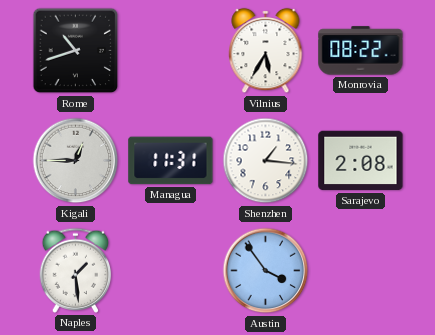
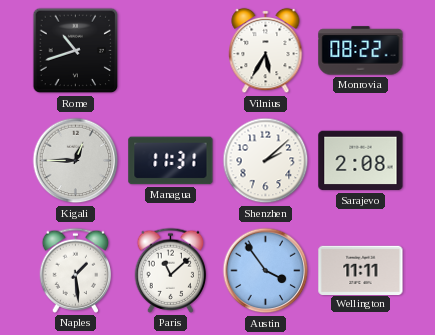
Shenzhen: 1:16 -> 2:08 (266, 161)
Paris: none -> 11:08 (171, 270)
Wellington: none -> 11:11 (361, 270)
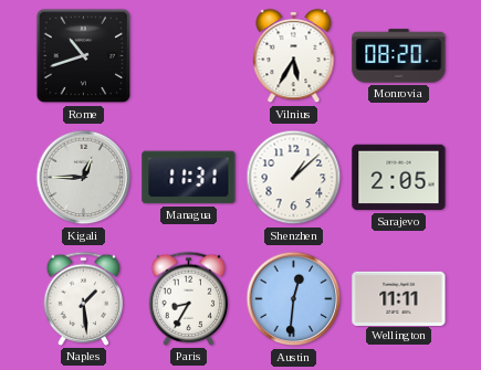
Monrovia: 08:22 -> 08:20 (399, 56)
Shenzhen: 2:08 -> 1:08 (294, 178)
Sarajevo: 2:08 -> 2:05 (399, 178)
Paris: 11:08 -> 8:35 (189, 298)
Austin: 3:54 -> 12:31 (294, 299)
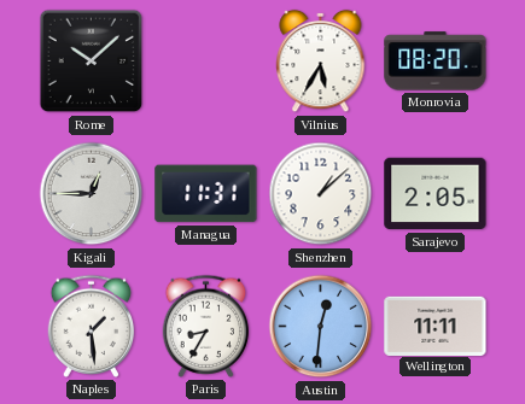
Rome: 10:42 -> 10:08 (92, 62)
